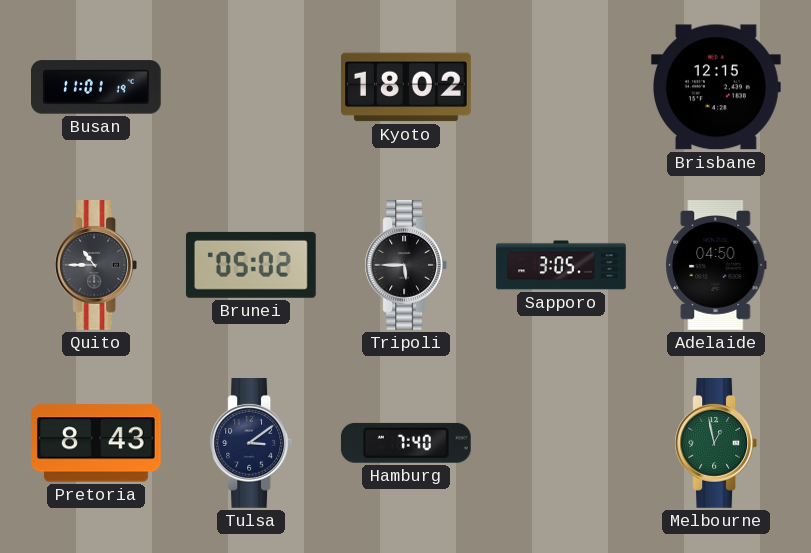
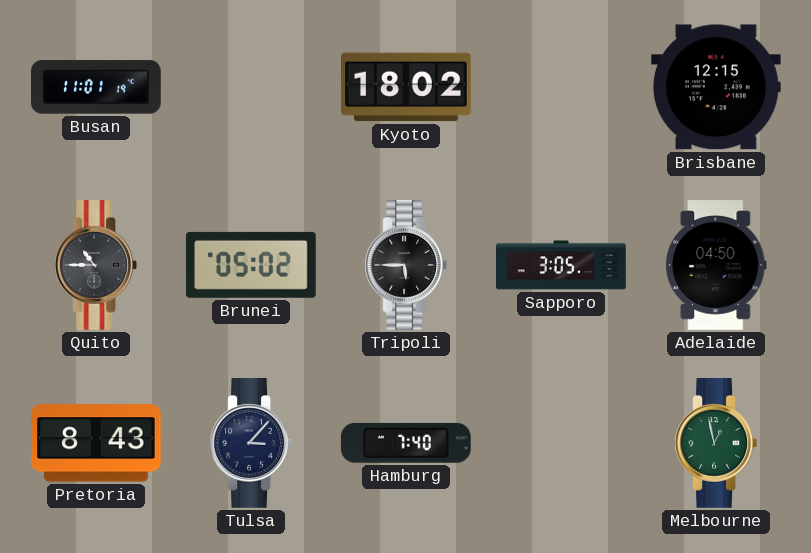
Tulsa: 3:09 -> 3:07 (250, 444)
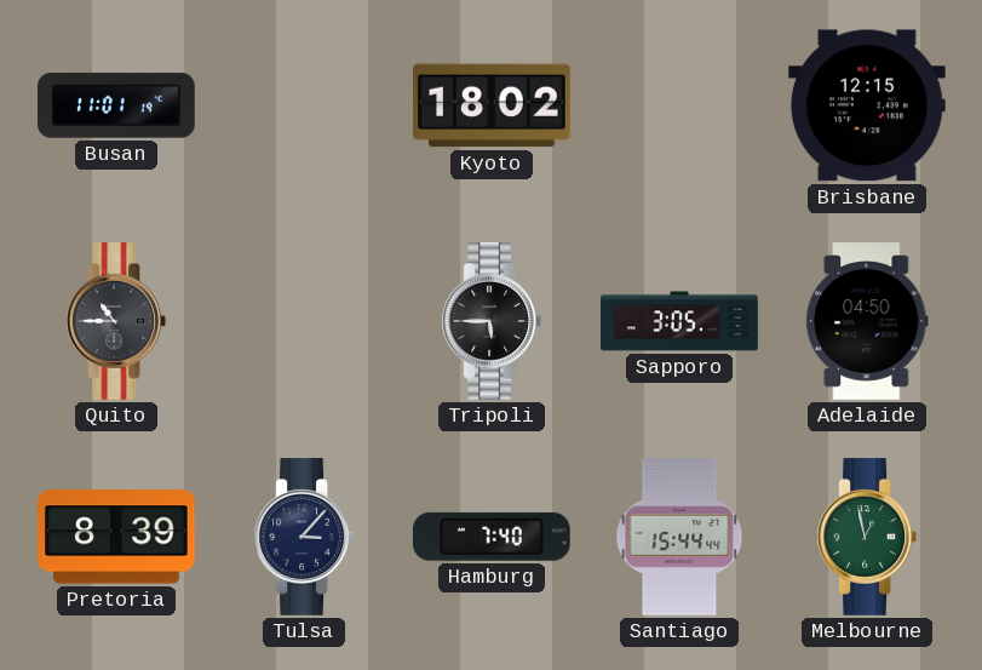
Brunei: 05:02 -> none (251, 265)
Pretoria: 8:43 -> 8:39 (117, 537)
Santiago: none -> 15:44 (679, 537)
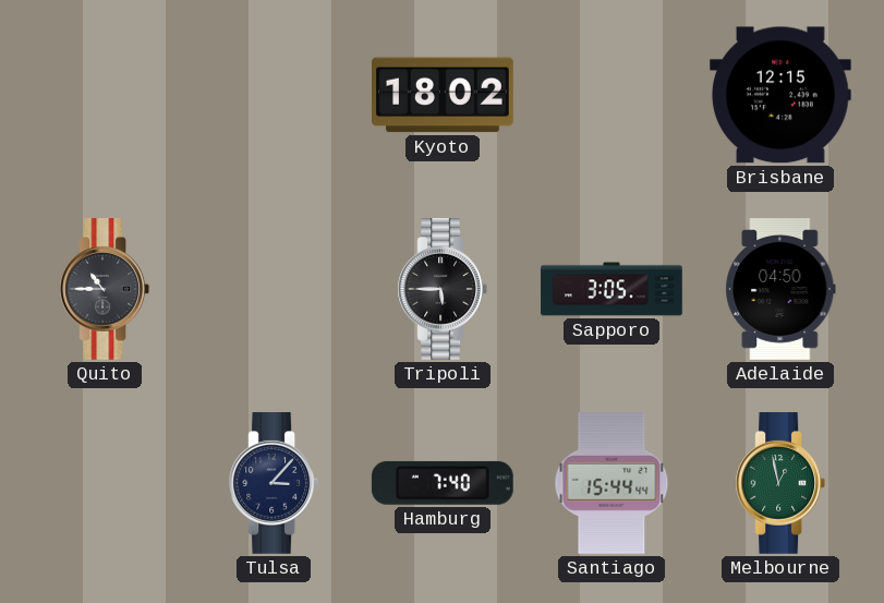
Busan: 11:01 -> none (117, 105)
Pretoria: 8:39 -> none (117, 537)
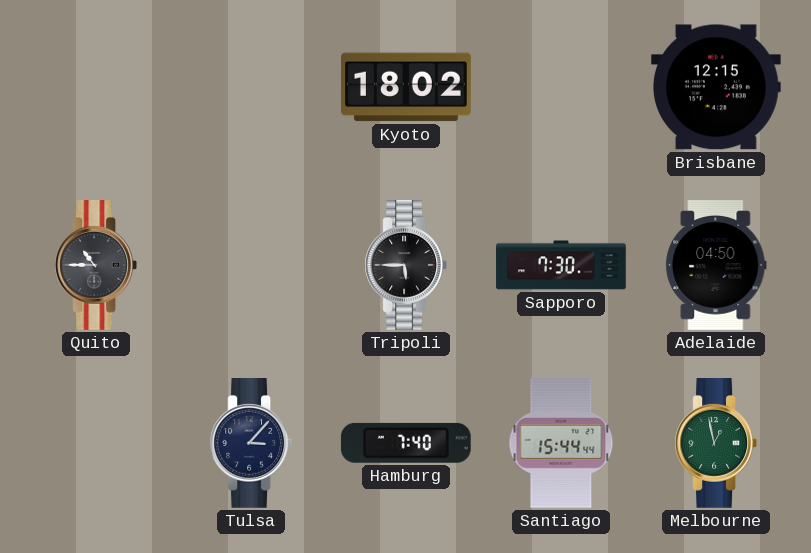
Sapporo: 3:05 -> 7:30 (561, 265)
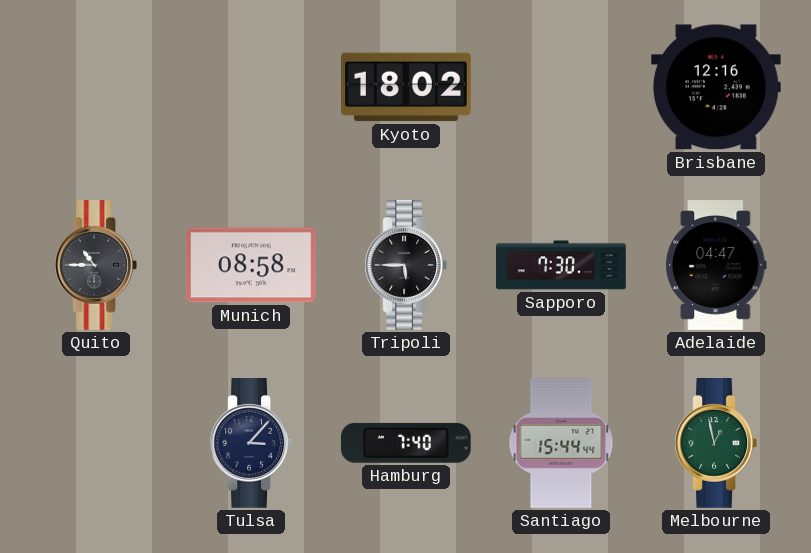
Brisbane: 12:15 -> 12:16 (716, 87)
Munich: none -> 08:58 (251, 265)
Adelaide: 04:50 -> 04:47 (716, 266)
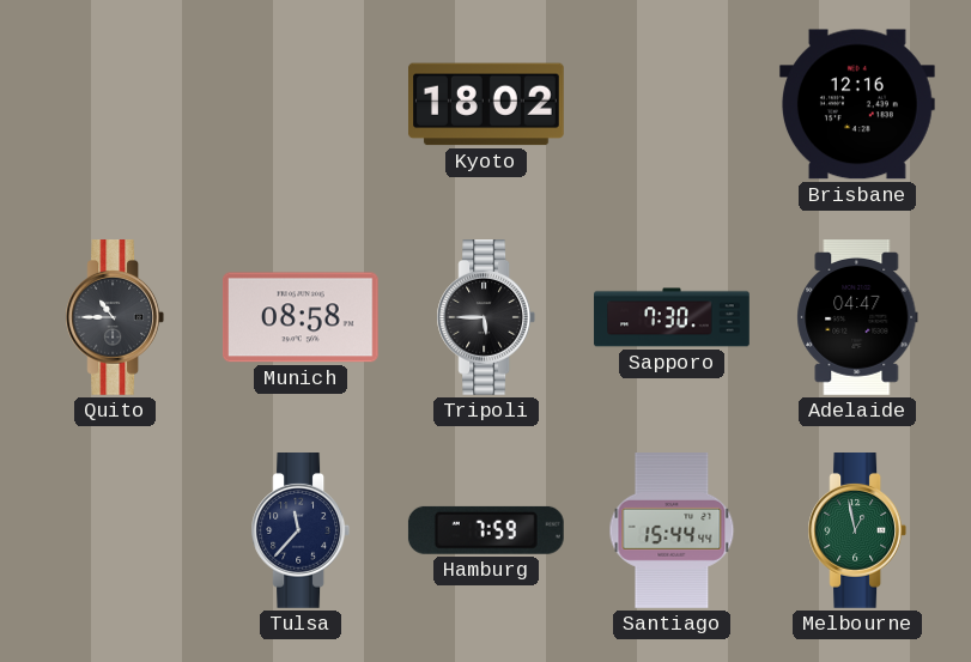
Tulsa: 3:07 -> 11:37 (299, 532)
Hamburg: 7:40 -> 7:59 (486, 530)
